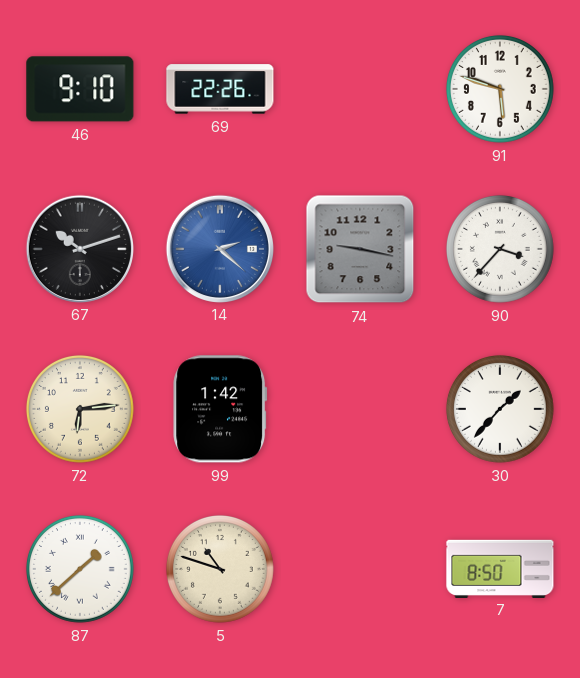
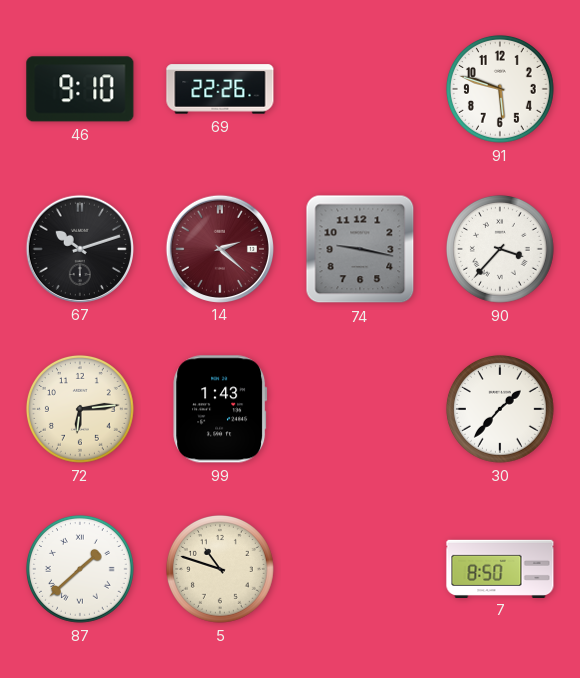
14 dial: blue -> burgundy (219, 248)
99: 1:42 -> 1:43 (220, 409)
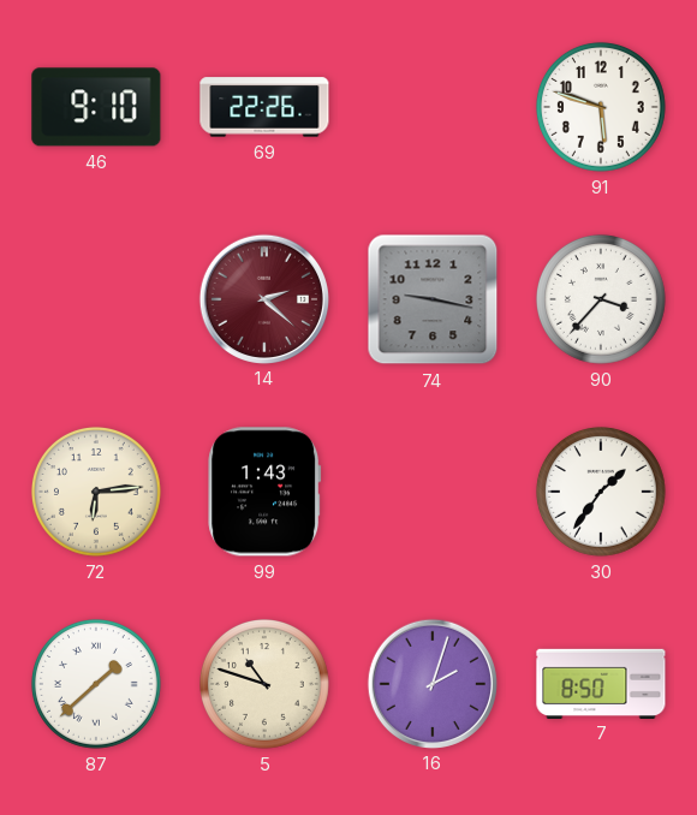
67: 10:12 -> none (79, 248)
30: 1:37 -> 1:36 (601, 492)
16: none -> 2:03 (431, 683)
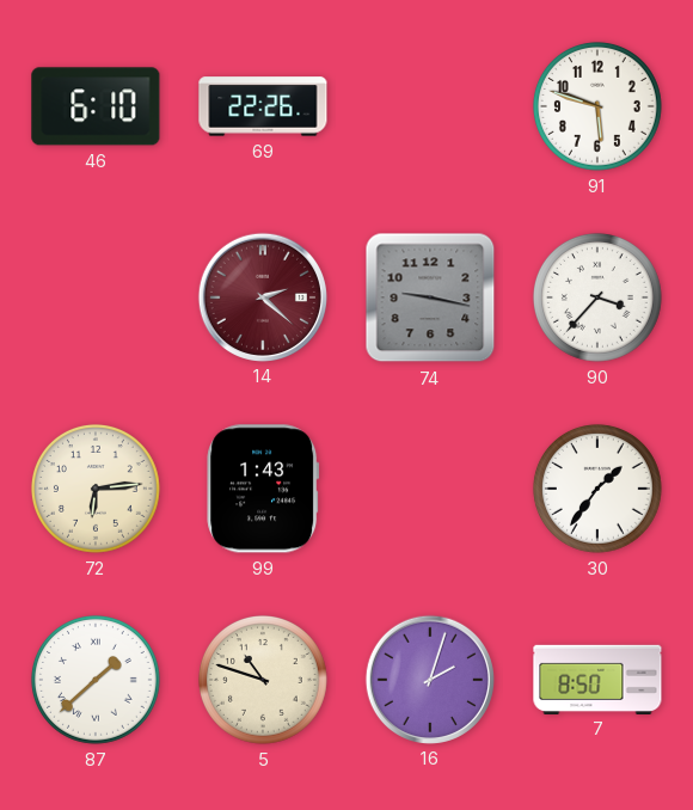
46: 9:10 -> 6:10 (96, 106)
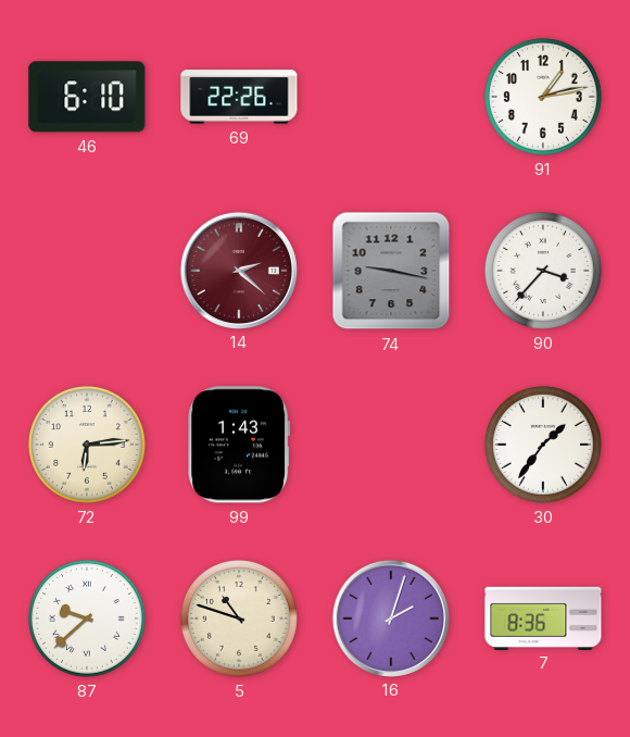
91: 5:48 -> 1:13 (543, 97)
87: 1:38 -> 9:38 (87, 619)
7: 8:50 -> 8:36 (543, 617)
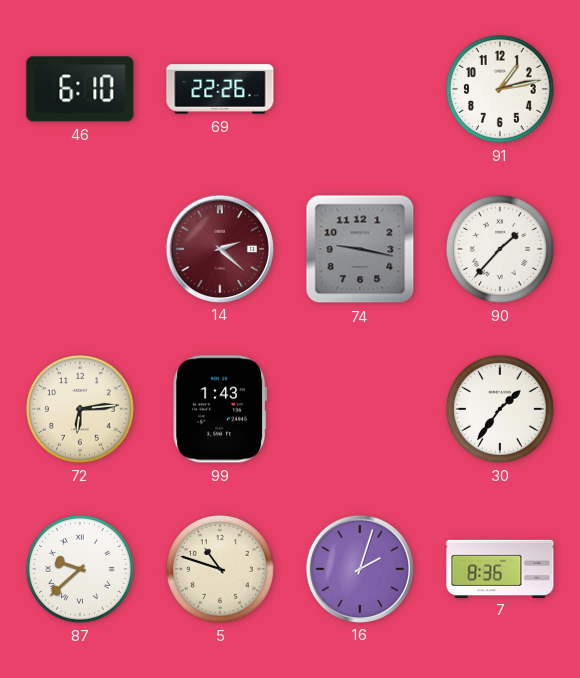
90: 3:37 -> 1:37 (500, 249)
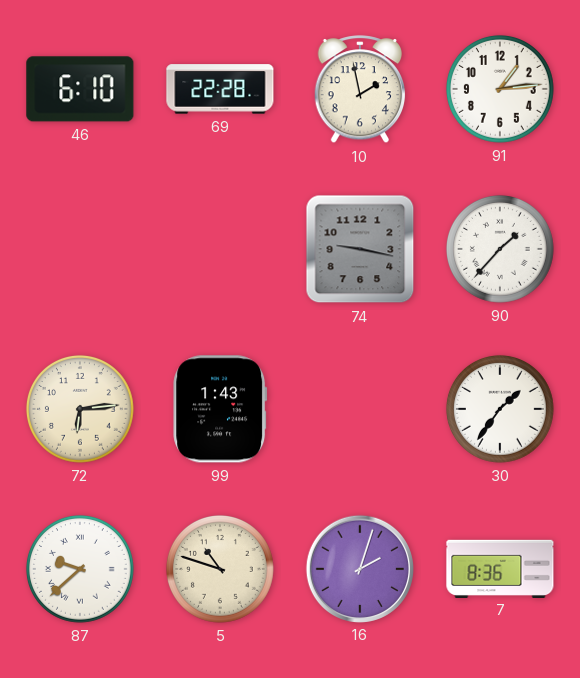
69: 22:26 -> 22:28 (220, 89)
10: none -> 1:58 (360, 90)
91: 1:13 -> 1:14 (500, 89)
14: 2:22 -> none (219, 248)
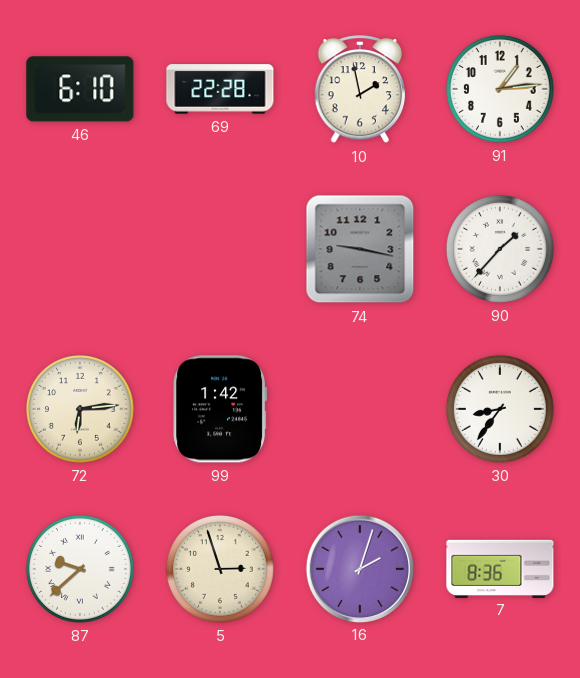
99: 1:43 -> 1:42 (220, 409)
30: 1:36 -> 8:36 (500, 409)
5: 10:48 -> 2:57 (220, 569)
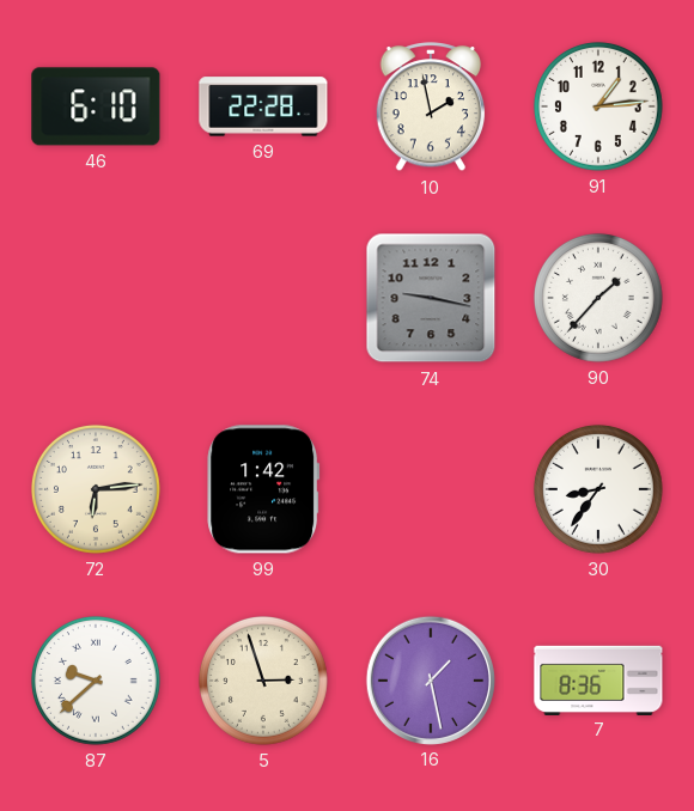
16: 2:03 -> 1:28 (430, 679)
